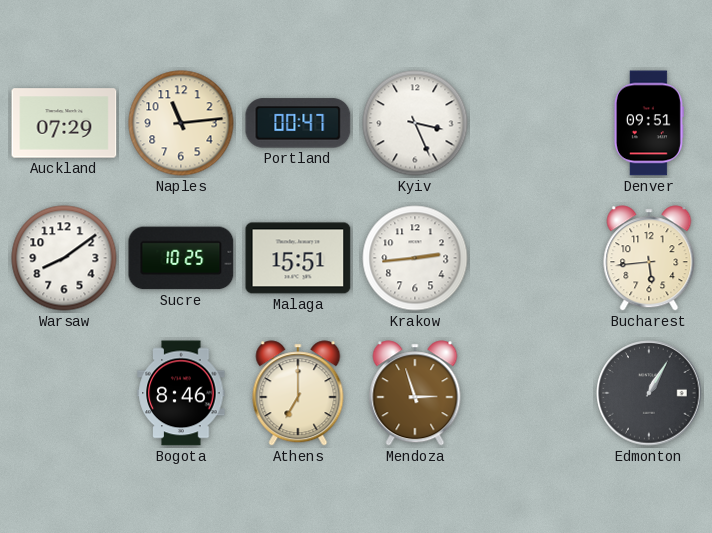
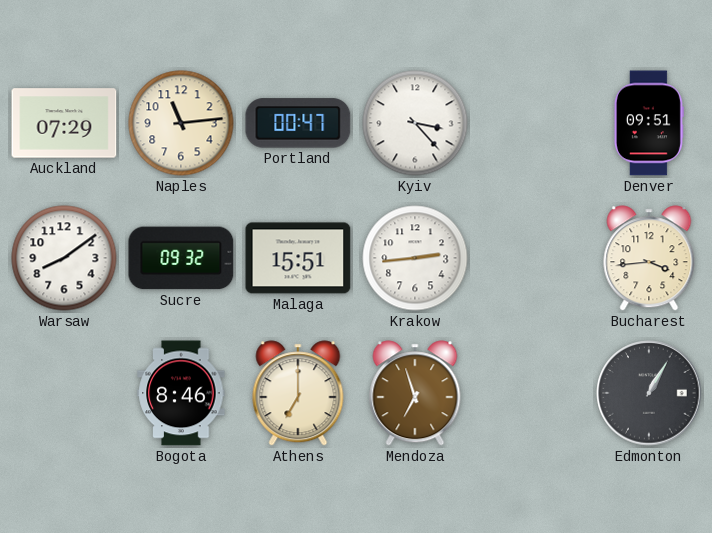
Kyiv: 3:26 -> 3:23 (415, 123)
Sucre: 10:25 -> 09:32 (181, 258)
Bucharest: 5:44 -> 3:44 (649, 258)
Mendoza: 2:57 -> 6:57 (415, 393)
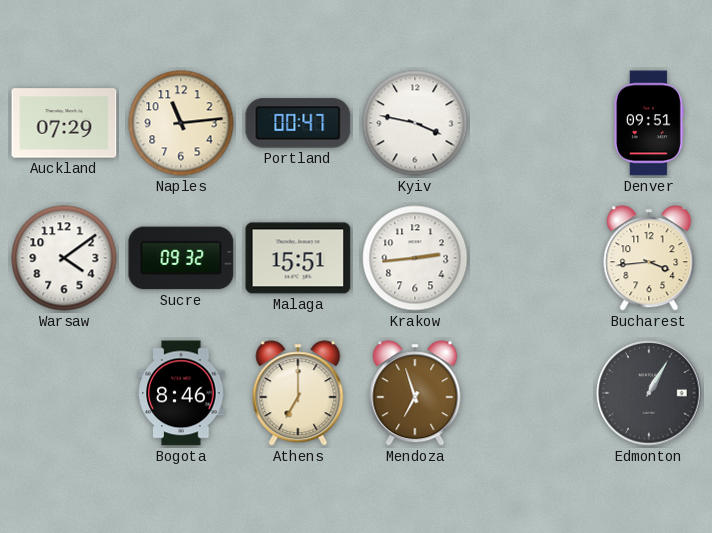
Kyiv: 3:23 -> 3:47 (415, 123)
Warsaw: 8:09 -> 4:09 (64, 258)
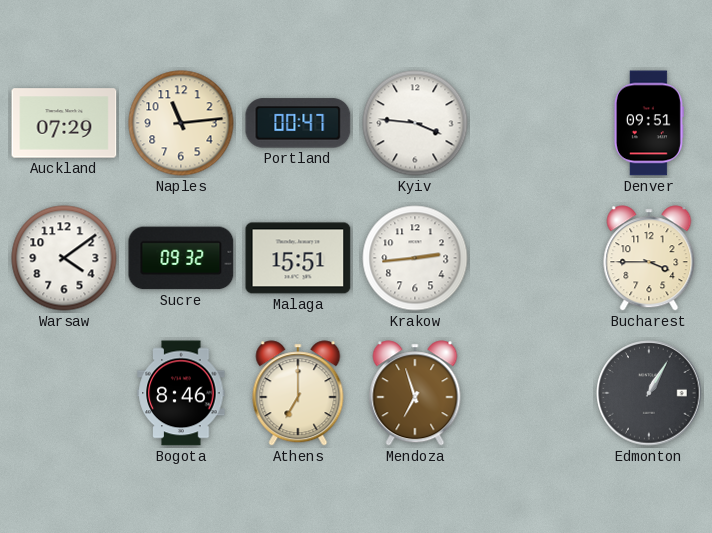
Kyiv: 3:47 -> 3:46 (415, 123)
Bucharest: 3:44 -> 3:45 (649, 258)
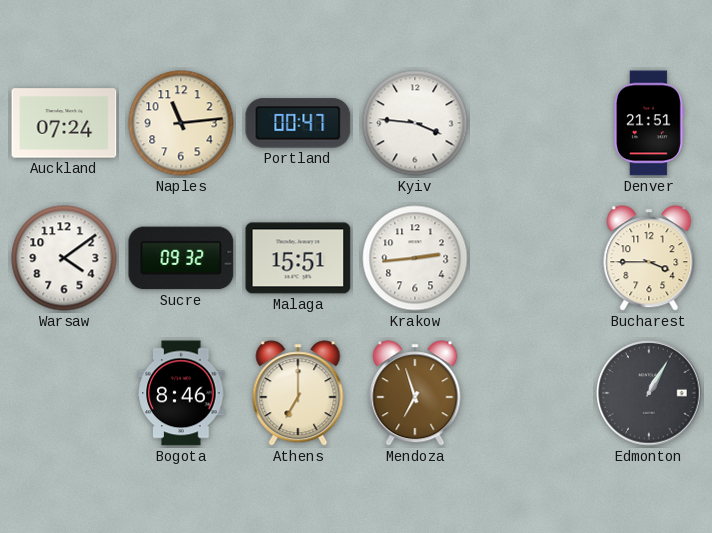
Auckland: 07:29 -> 07:24 (64, 123)
Denver: 09:51 -> 21:51 (649, 123)
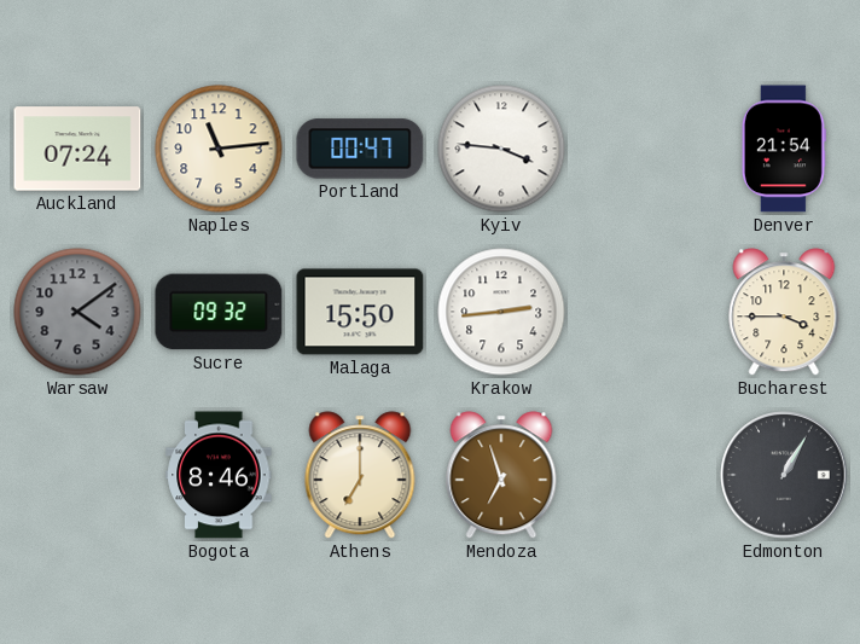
Denver: 21:51 -> 21:54 (784, 149)
Warsaw dial: white -> grey (77, 312)
Malaga: 15:51 -> 15:50 (360, 312)
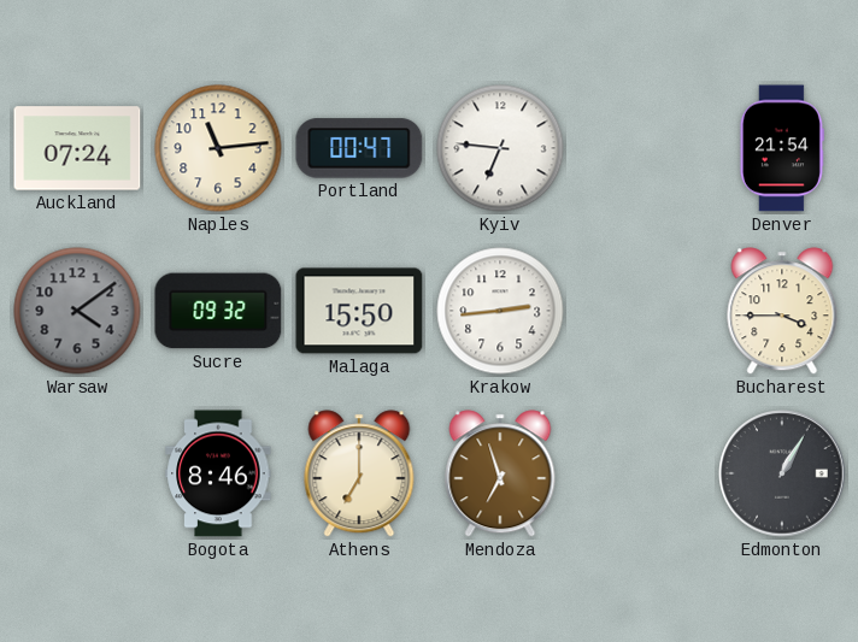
Kyiv: 3:46 -> 6:46 (500, 148)
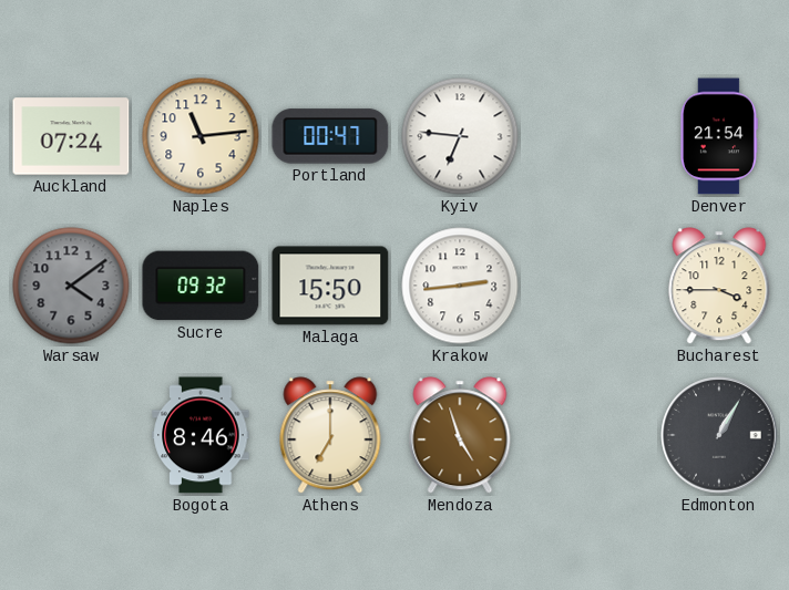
Mendoza: 6:57 -> 4:57 (460, 435)
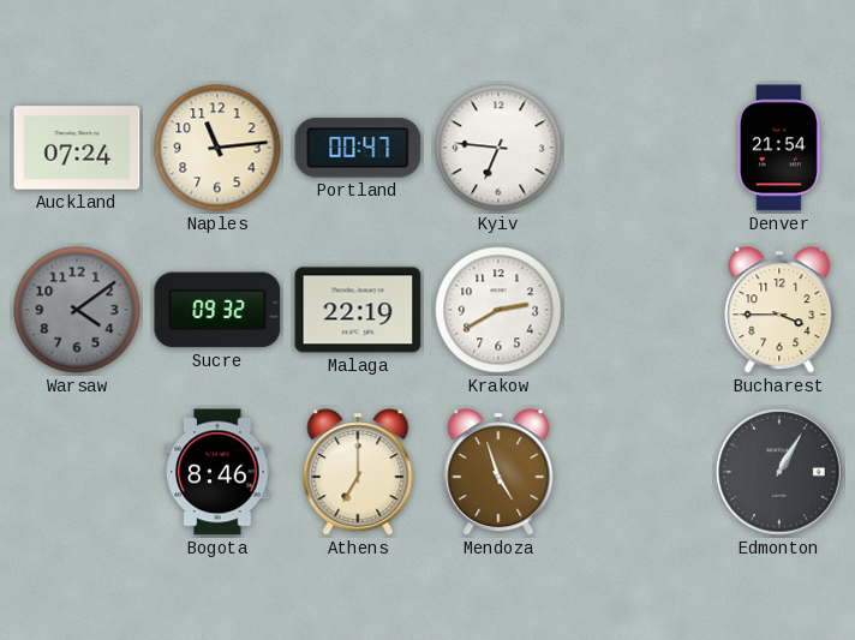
Malaga: 15:50 -> 22:19 (358, 310)
Krakow: 2:44 -> 2:40 (498, 310)
